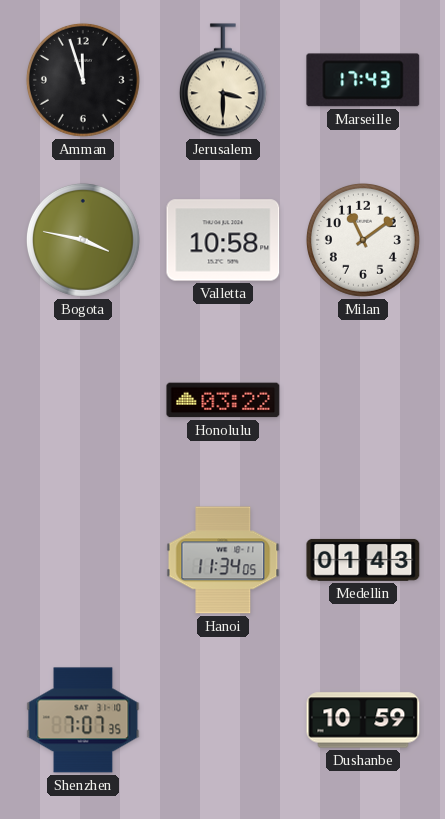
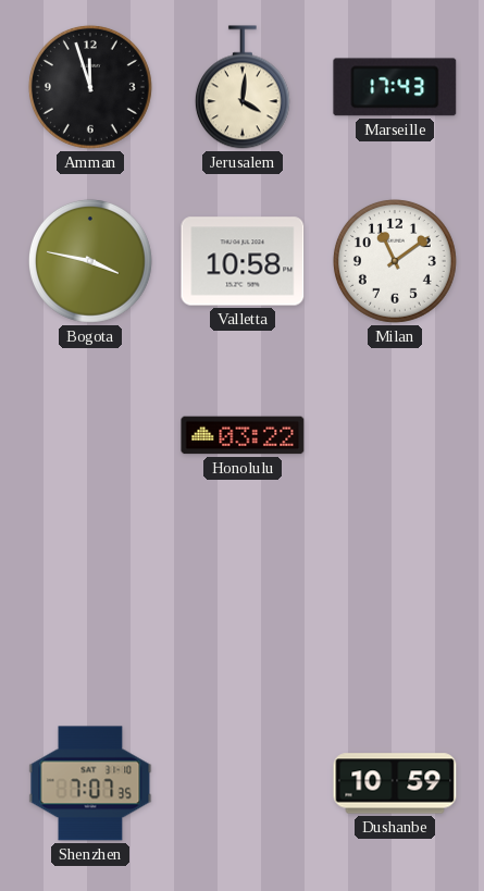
Jerusalem: 3:30 -> 4:01 (243, 87)
Hanoi: 11:34 -> none (223, 560)
Medellin: 01:43 -> none (363, 560)
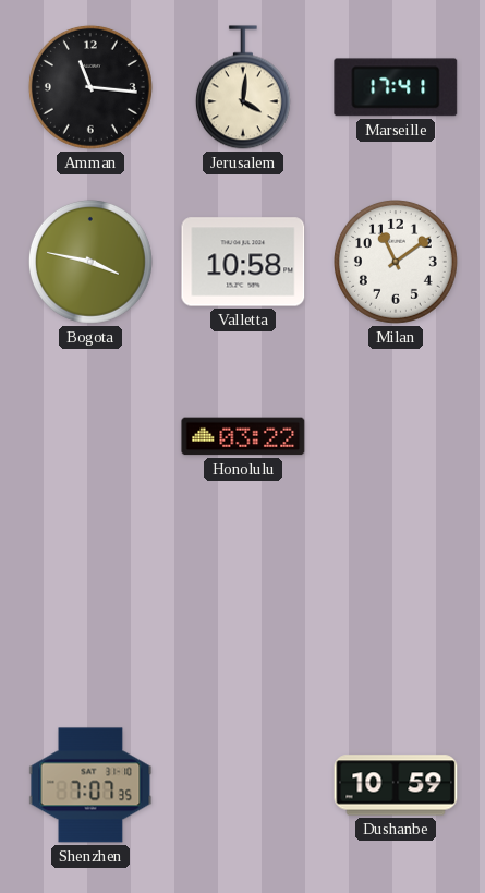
Amman: 11:57 -> 11:16 (90, 87)
Marseille: 17:43 -> 17:41 (396, 87)
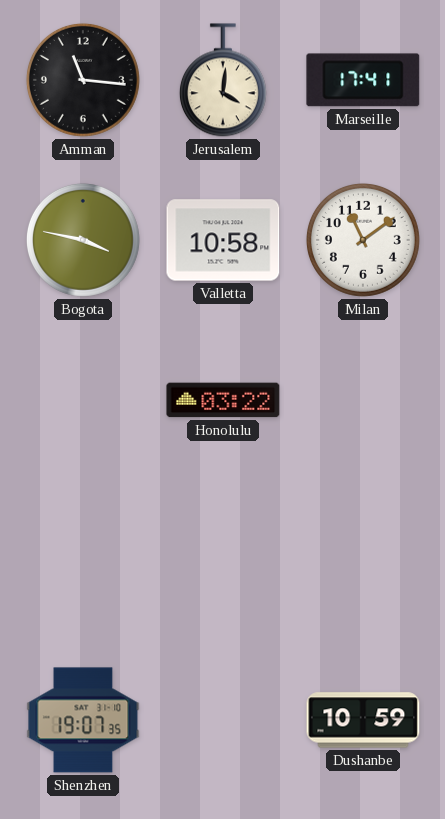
Shenzhen: 7:07 -> 19:07 (83, 720)
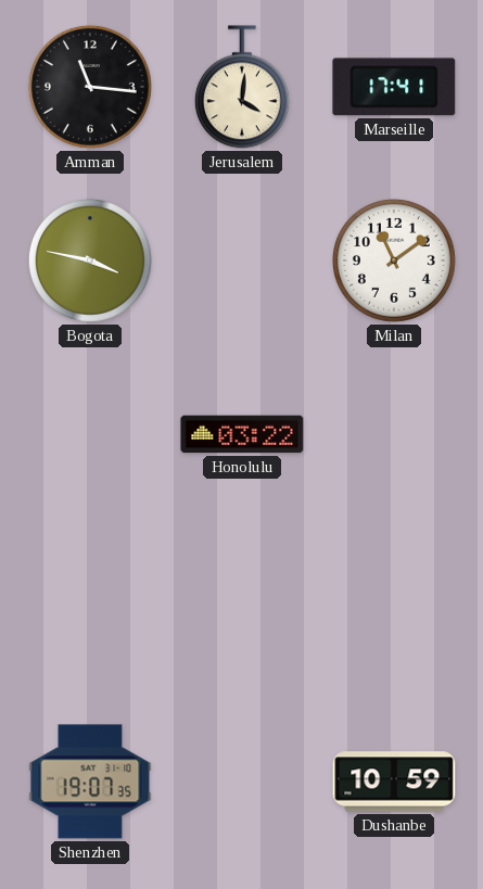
Valletta: 10:58 -> none (223, 240)
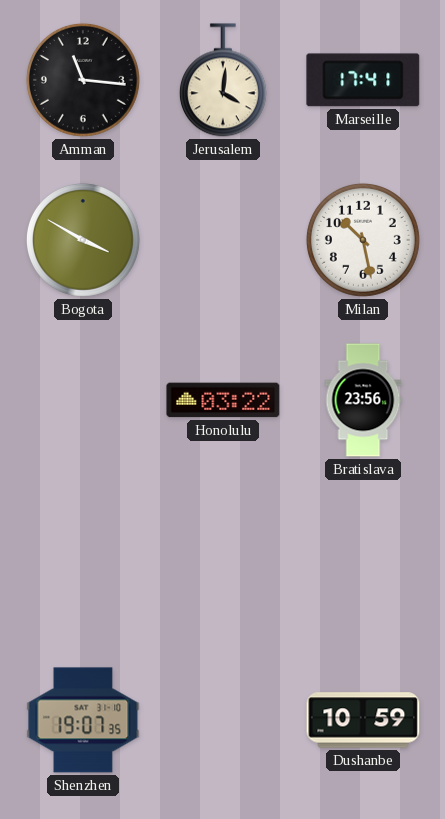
Bogota: 3:47 -> 3:50 (83, 240)
Milan: 11:09 -> 10:28 (363, 240)
Bratislava: none -> 23:56 (363, 400)
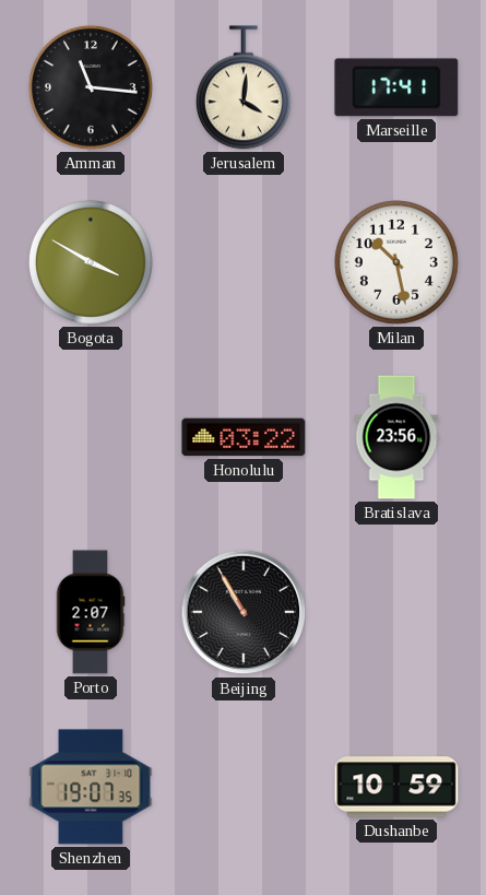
Porto: none -> 2:07 (91, 612)
Beijing: none -> 10:55 (244, 612)
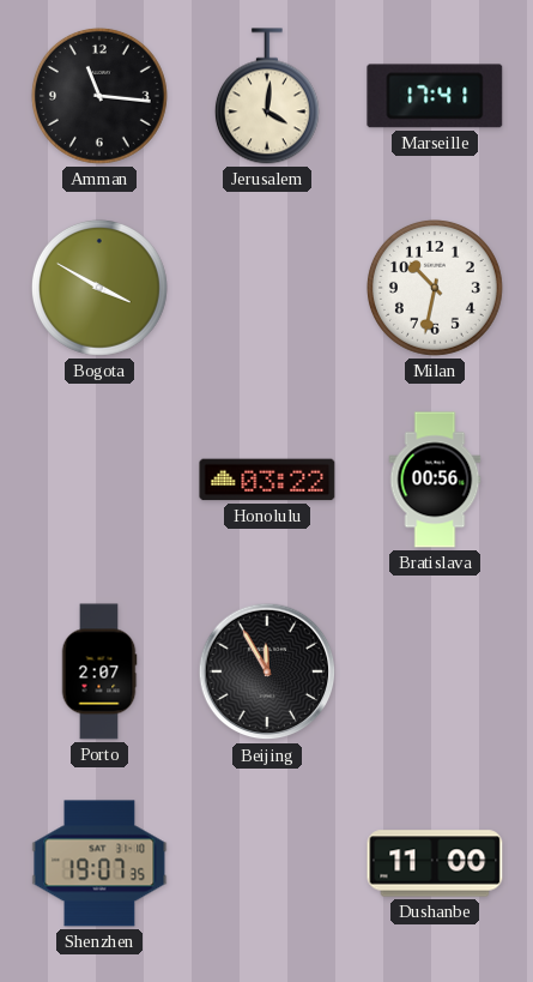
Milan: 10:28 -> 10:32 (435, 288)
Bratislava: 23:56 -> 00:56 (435, 480)
Beijing: 10:55 -> 11:55 (267, 671)
Dushanbe: 10:59 -> 11:00 (435, 863)
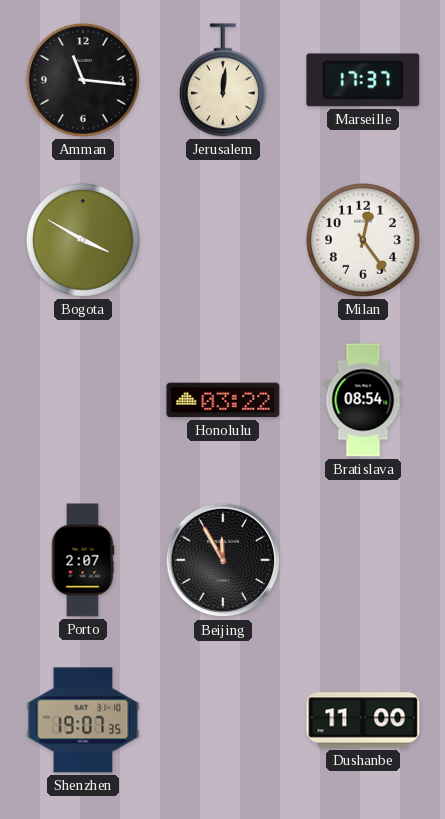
Jerusalem: 4:01 -> 12:01 (223, 80)
Marseille: 17:41 -> 17:37 (363, 80)
Milan: 10:32 -> 12:24 (363, 240)
Bratislava: 00:56 -> 08:54 (363, 400)
